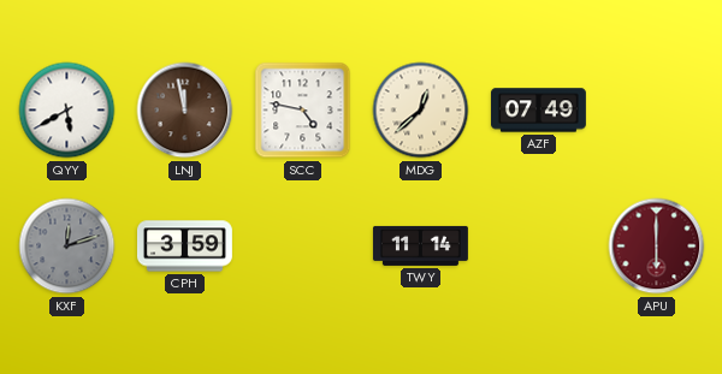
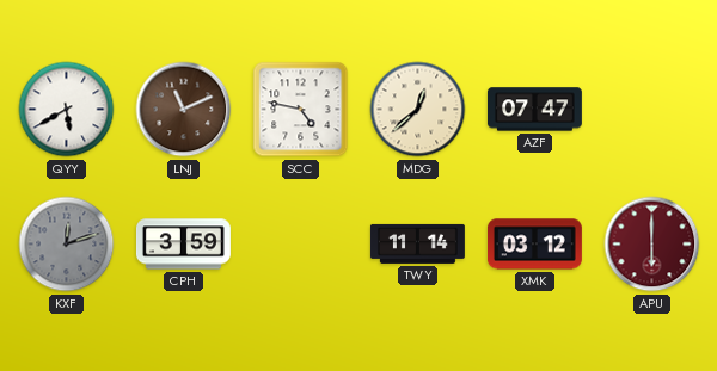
LNJ: 11:58 -> 11:11 (184, 110)
AZF: 07:49 -> 07:47 (534, 110)
XMK: none -> 03:12 (534, 245)
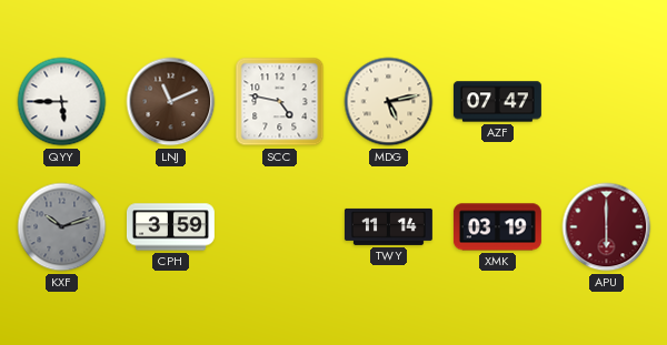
QYY: 5:40 -> 5:45 (62, 102)
MDG: 12:38 -> 5:13 (389, 102)
KXF: 12:12 -> 10:12 (62, 227)
XMK: 03:12 -> 03:19 (497, 227)
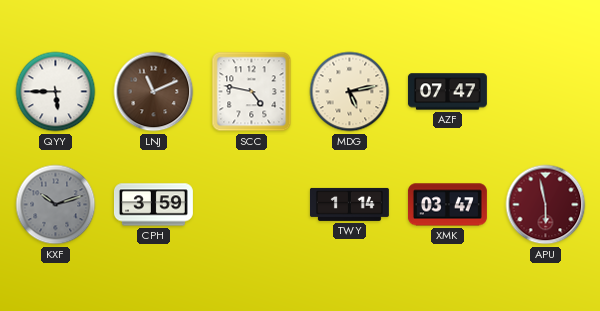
TWY: 11:14 -> 1:14 (349, 204)
XMK: 03:19 -> 03:47 (447, 205)
APU: 6:00 -> 5:58 (546, 205)
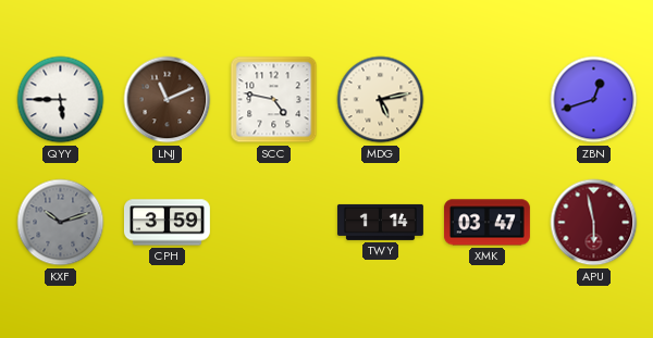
AZF: 07:47 -> none (447, 92)
ZBN: none -> 12:42 (594, 100)
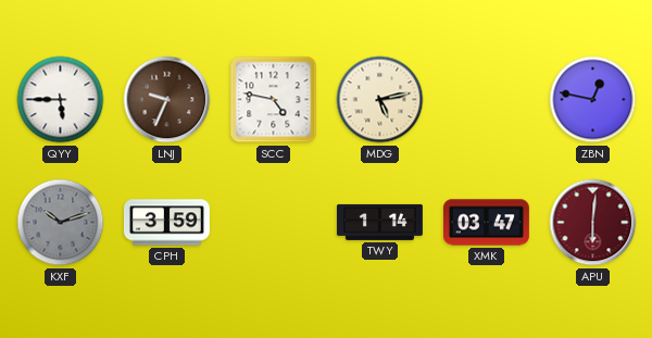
LNJ: 11:11 -> 9:34 (167, 100)
ZBN: 12:42 -> 12:47 (593, 100)
APU: 5:58 -> 6:01 (593, 223)
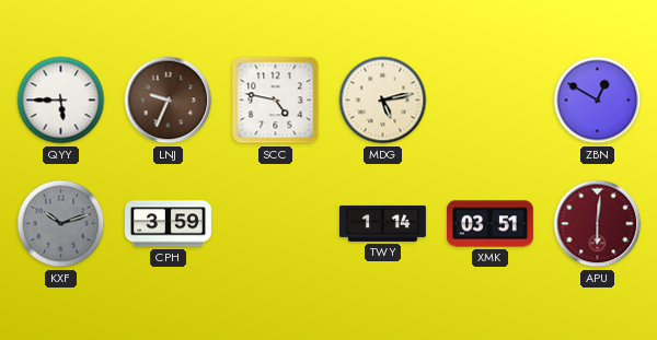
ZBN: 12:47 -> 12:50 (598, 101)
XMK: 03:47 -> 03:51 (489, 224)
